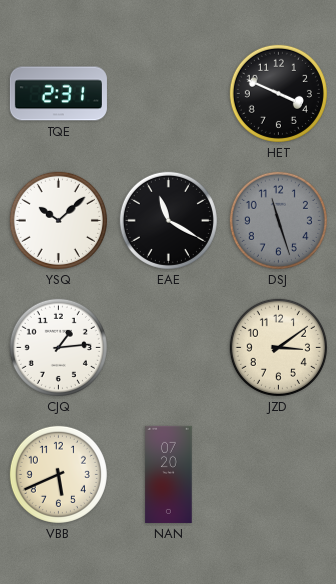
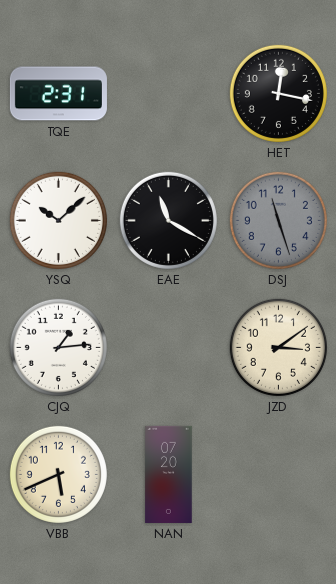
HET: 3:49 -> 12:17 (278, 93)
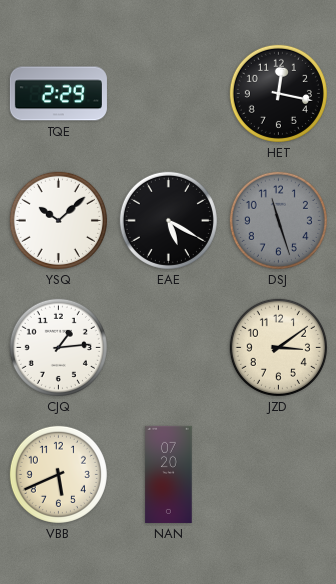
TQE: 2:31 -> 2:29 (58, 94)
EAE: 11:20 -> 5:20 (168, 220)
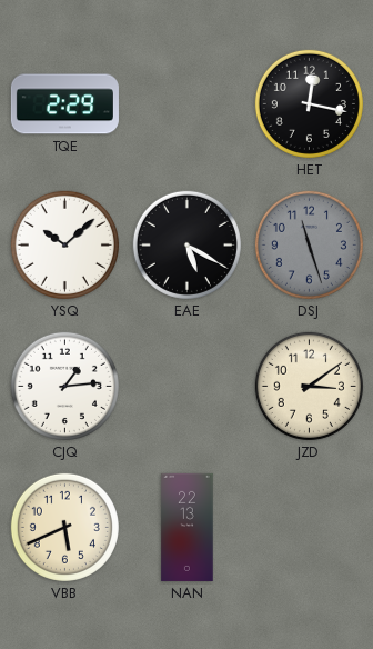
NAN: 07:20 -> 22:13 (188, 527)
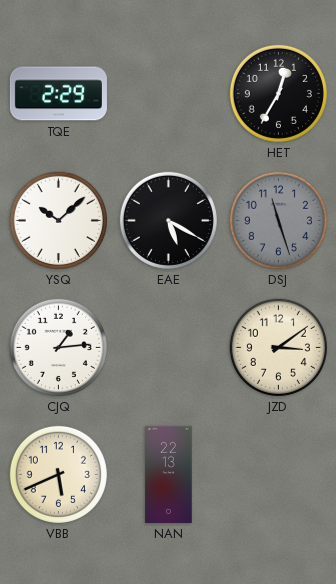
HET: 12:17 -> 12:35 (278, 93)
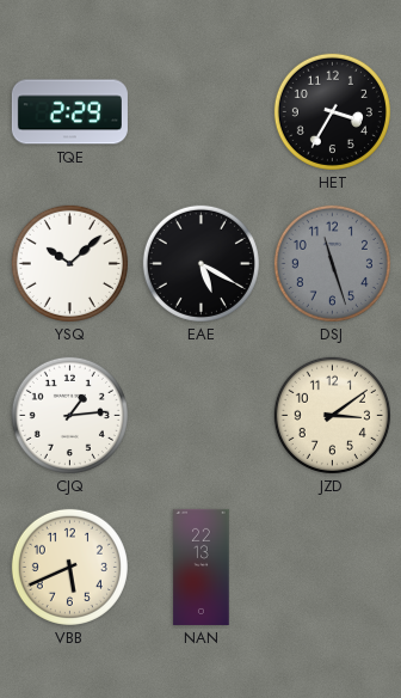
HET: 12:35 -> 3:35 (332, 111)
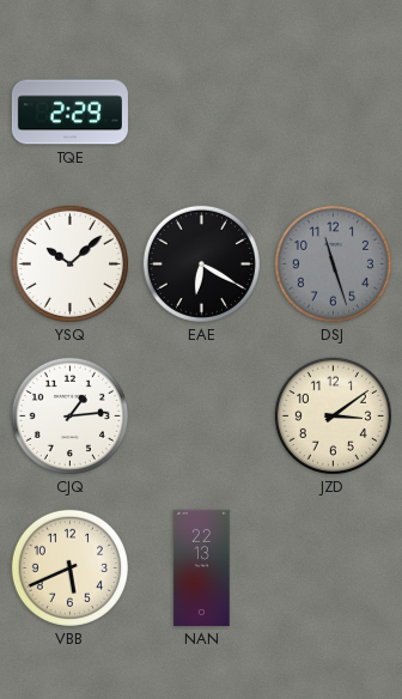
HET: 3:35 -> none (332, 111)
EAE: 5:20 -> 6:20 (201, 263)
